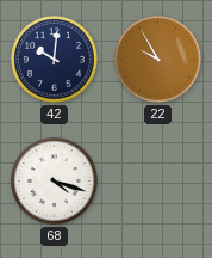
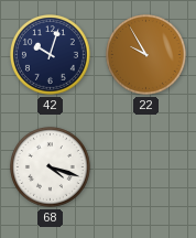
42: 10:01 -> 10:03 (51, 55)
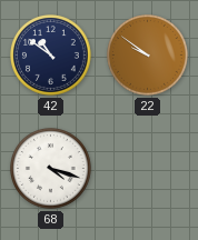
42: 10:03 -> 10:51 (51, 56)
22: 9:55 -> 9:51 (148, 56)
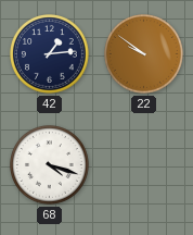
42: 10:51 -> 1:14 (50, 54)
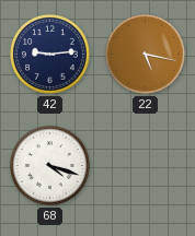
42: 1:14 -> 9:14 (50, 55)
22: 9:51 -> 5:17 (146, 55)
